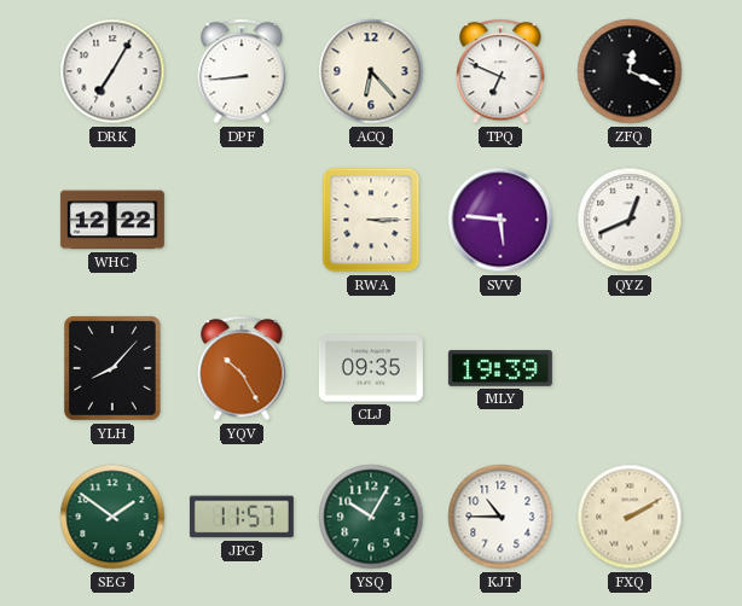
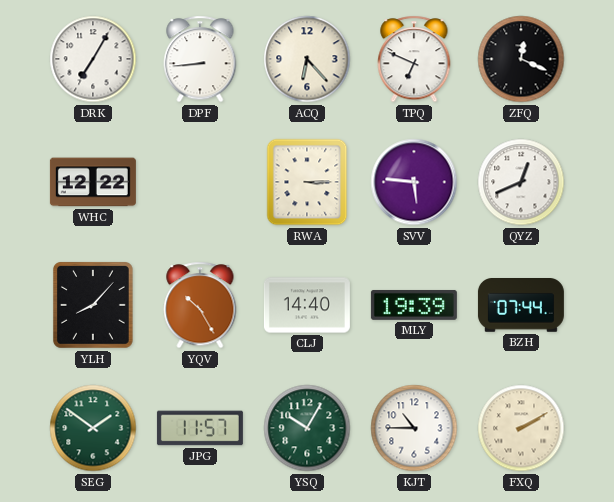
CLJ: 09:35 -> 14:40 (307, 305)
BZH: none -> 07:44 (521, 306)
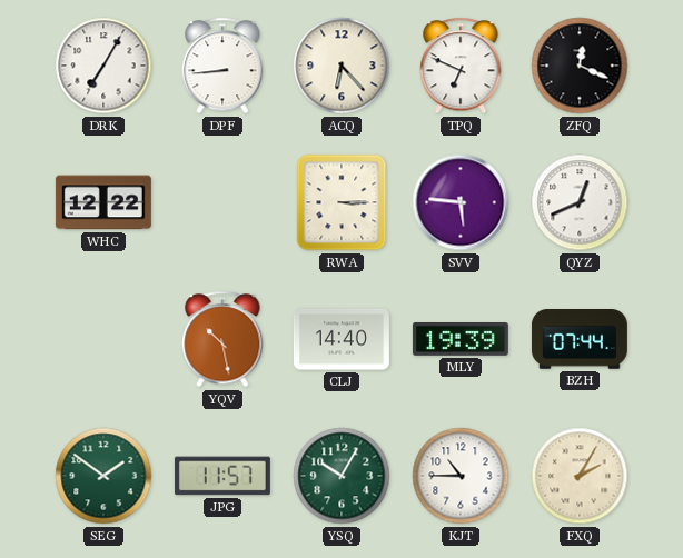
YLH: 8:07 -> none (93, 306)
YQV: 10:25 -> 10:28 (222, 339)
FXQ: 2:10 -> 2:05 (580, 476)
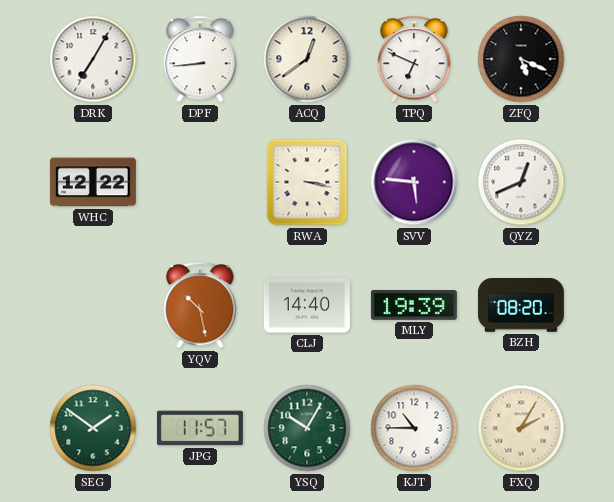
ACQ: 6:23 -> 12:39 (307, 59)
ZFQ: 12:19 -> 5:19 (521, 59)
RWA: 3:15 -> 3:17 (307, 182)
BZH: 07:44 -> 08:20 (521, 306)
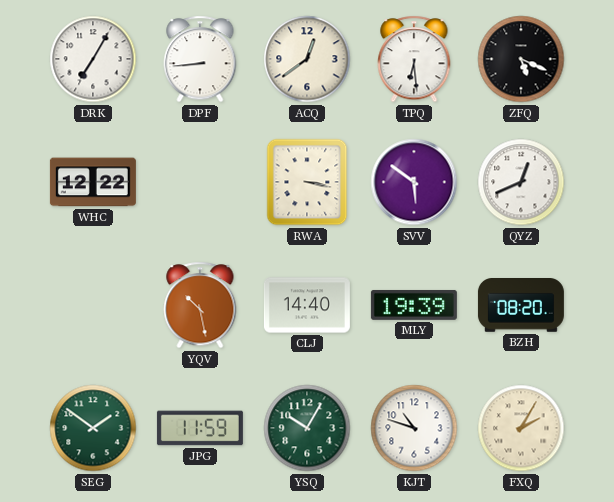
TPQ: 6:49 -> 6:29 (414, 59)
SVV: 5:46 -> 5:51 (414, 182)
JPG: 11:57 -> 11:59 (200, 428)
KJT: 10:45 -> 10:48 (414, 428)
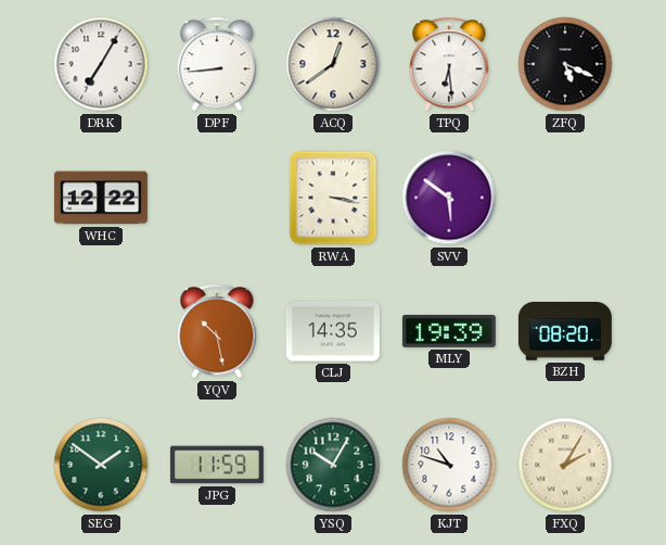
QYZ: 12:41 -> none (521, 182)
CLJ: 14:40 -> 14:35 (333, 331)
